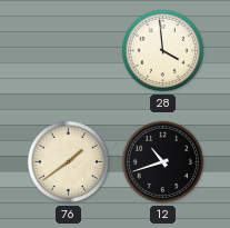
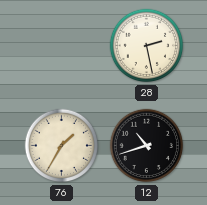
28: 3:59 -> 2:28 (147, 46)
76: 1:39 -> 1:35 (62, 146)
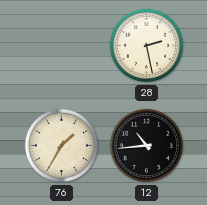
12: 10:42 -> 10:44 (147, 146)
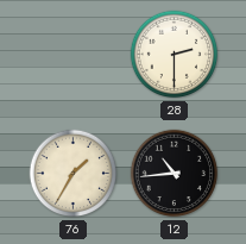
28: 2:28 -> 2:30 (175, 55)
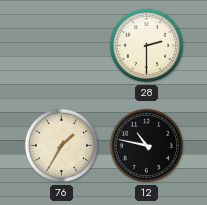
12: 10:44 -> 10:47 (147, 146)
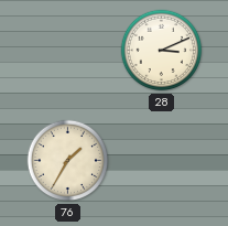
28: 2:30 -> 3:11 (162, 51)
12: 10:47 -> none (147, 146)
